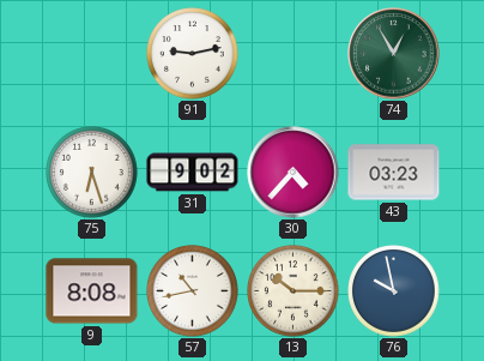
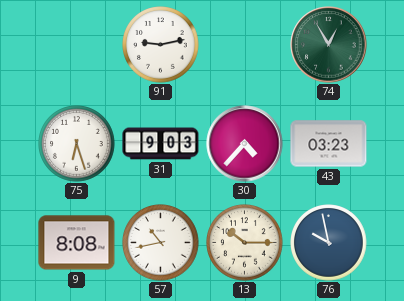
31: 9:02 -> 9:03 (161, 144)
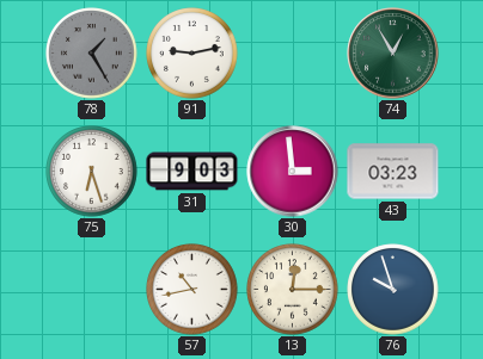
78: none -> 1:25 (92, 54)
30: 4:37 -> 2:59 (293, 172)
9: 8:08 -> none (77, 243)
13: 10:15 -> 12:15 (293, 290)
76: 9:58 -> 9:57 (393, 290)
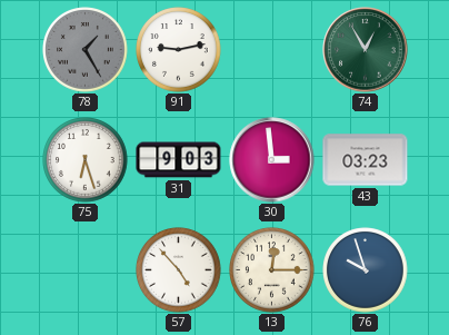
57: 10:43 -> 4:53 (179, 270)
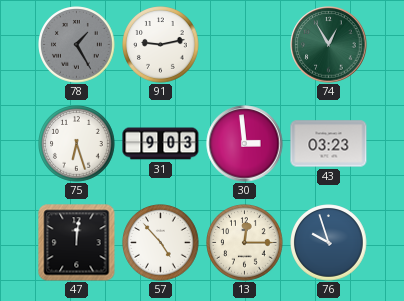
47: none -> 12:01 (77, 243)
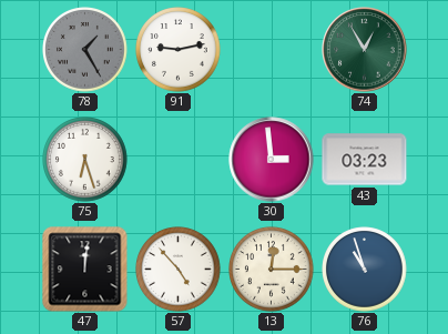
31: 9:03 -> none (161, 144)
76: 9:57 -> 10:57 (365, 270)
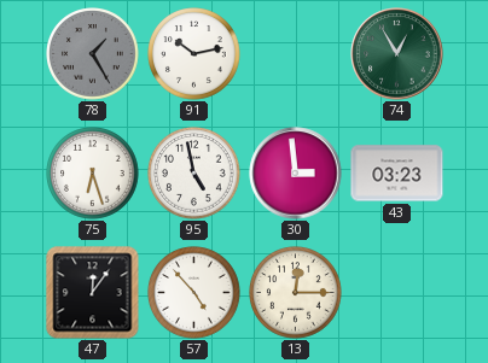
91: 9:13 -> 10:13 (194, 54)
95: none -> 4:58 (194, 174)
47: 12:01 -> 12:06 (93, 293)
76: 10:57 -> none (365, 270)
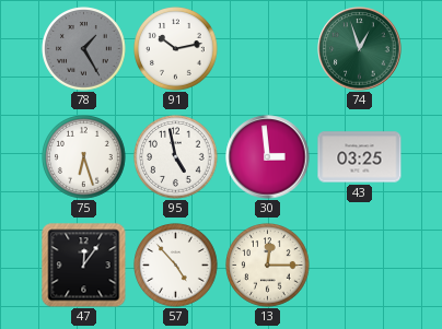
74: 12:55 -> 12:57 (360, 49)
43: 03:23 -> 03:25 (360, 157)
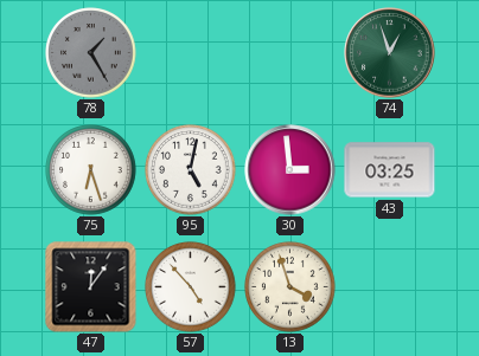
91: 10:13 -> none (176, 49)
95: 4:58 -> 5:02 (191, 170)
13: 12:15 -> 3:57 (290, 287)
